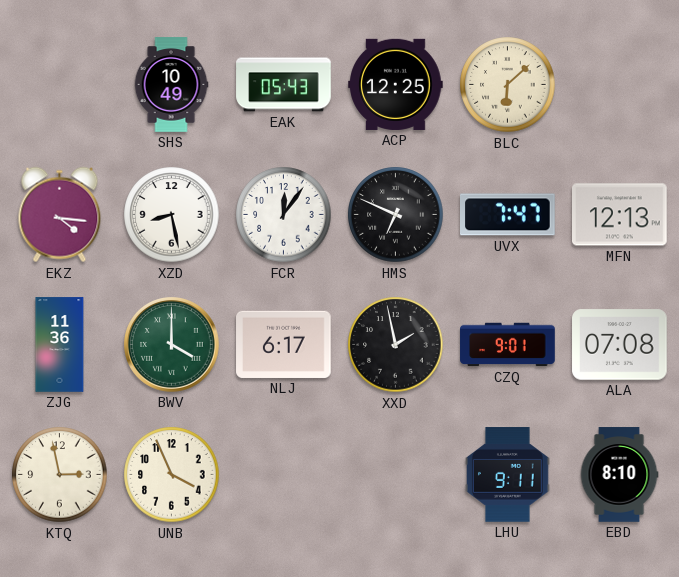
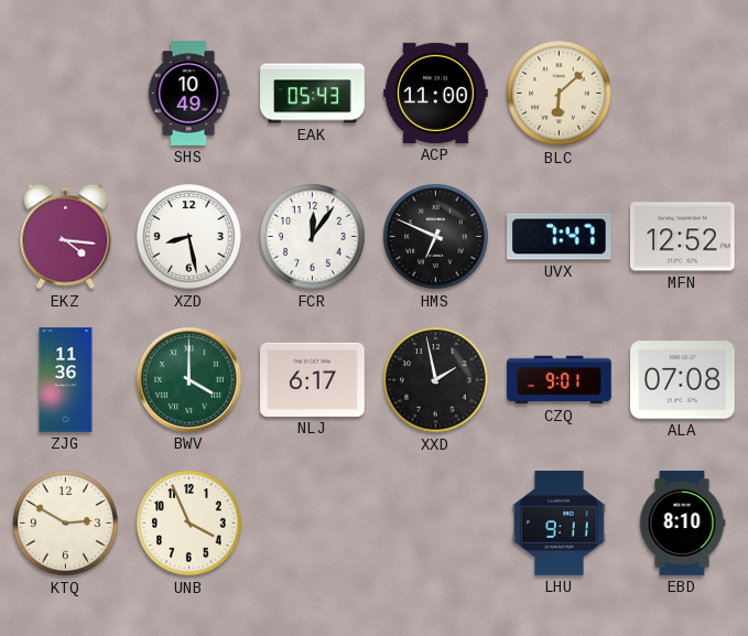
ACP: 12:25 -> 11:00 (436, 93)
MFN: 12:13 -> 12:52 (683, 237)
KTQ: 2:58 -> 2:50 (66, 524)
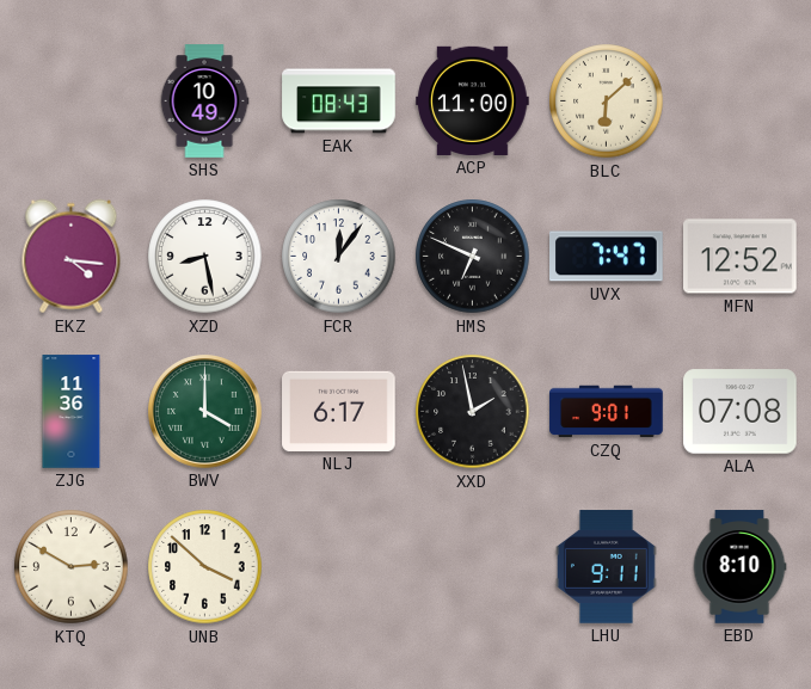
EAK: 05:43 -> 08:43 (339, 101)
UNB: 3:56 -> 3:52 (205, 567)
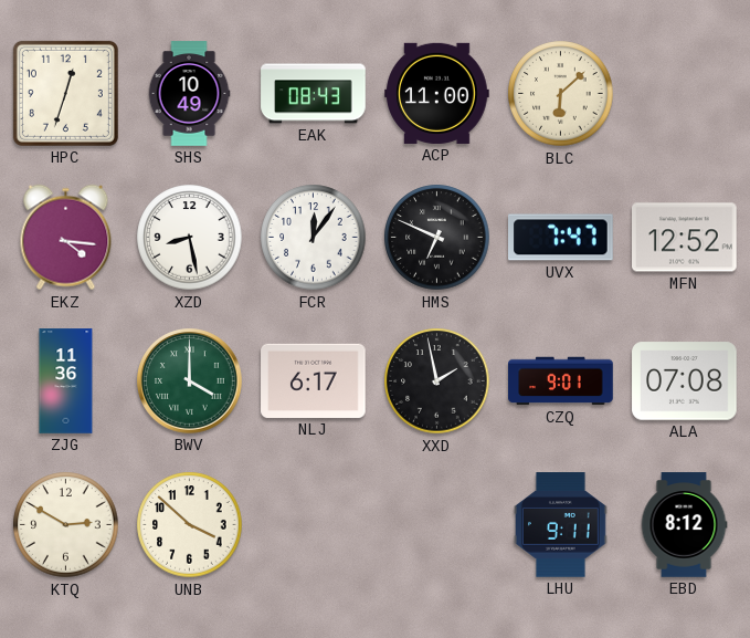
HPC: none -> 12:33 (65, 93)
EBD: 8:10 -> 8:12 (684, 525)
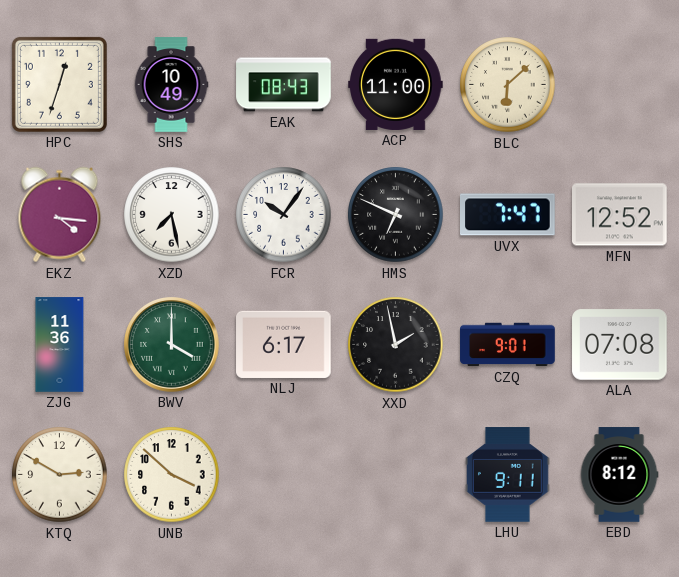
XZD: 8:28 -> 7:28 (172, 215)
FCR: 12:06 -> 10:06 (284, 215)
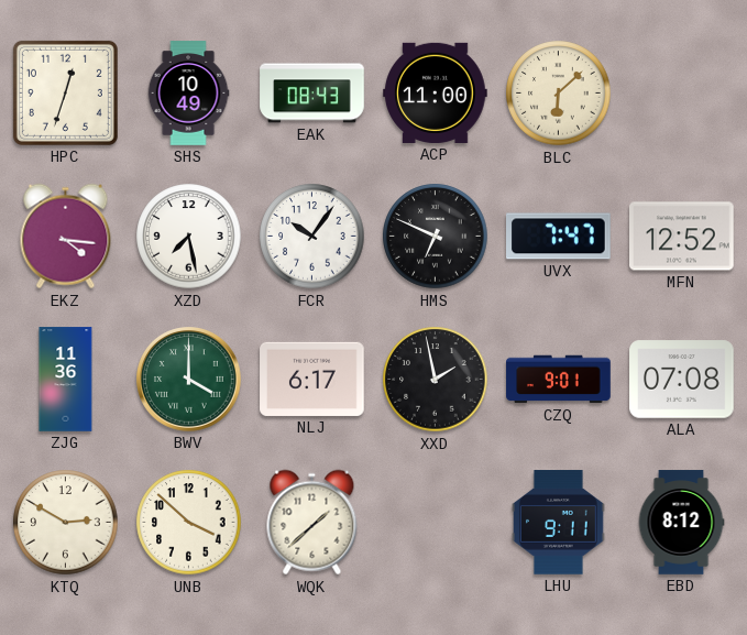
WQK: none -> 1:38 (312, 523)
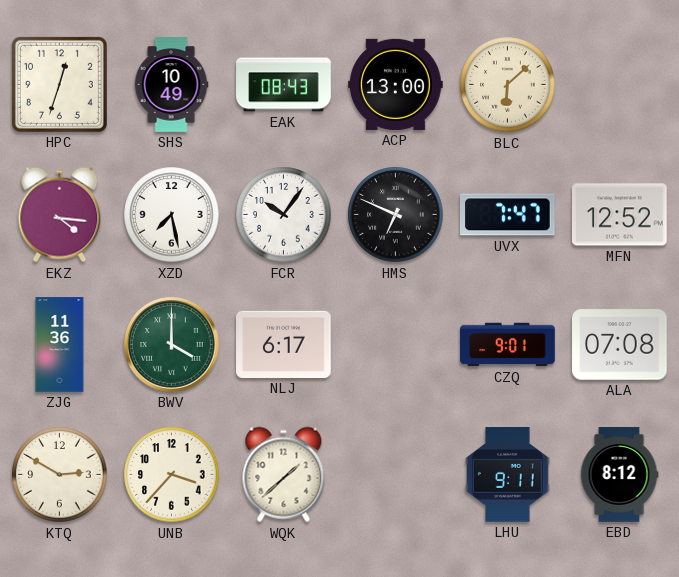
ACP: 11:00 -> 13:00 (396, 84)
XXD: 1:58 -> none (436, 380)
UNB: 3:52 -> 3:37 (172, 475)
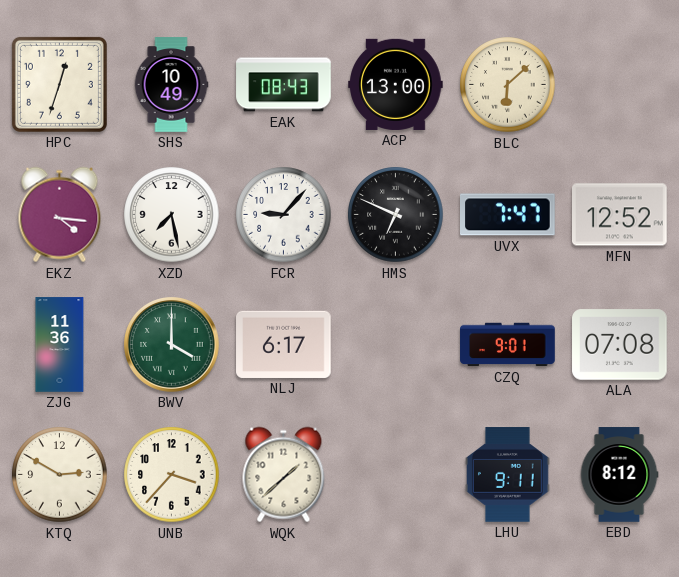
FCR: 10:06 -> 9:07 (284, 215)
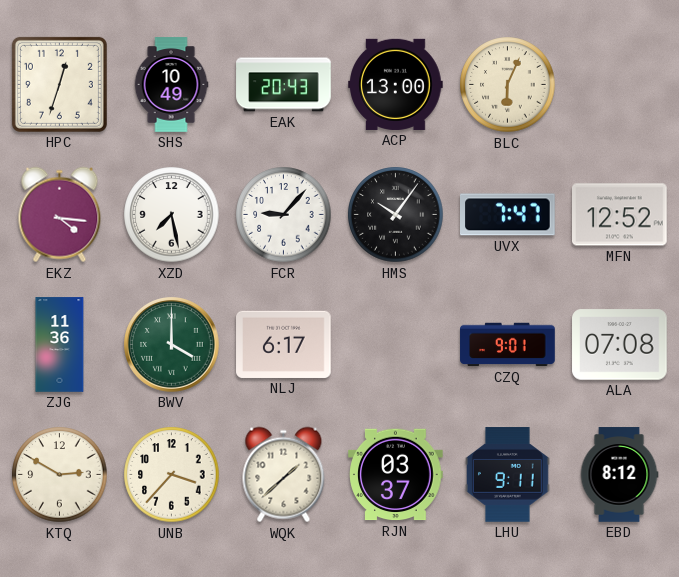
EAK: 08:43 -> 20:43 (284, 85)
BLC: 6:08 -> 6:04 (508, 85)
HMS: 6:49 -> 10:06 (396, 215)
RJN: none -> 03:37 (396, 475)
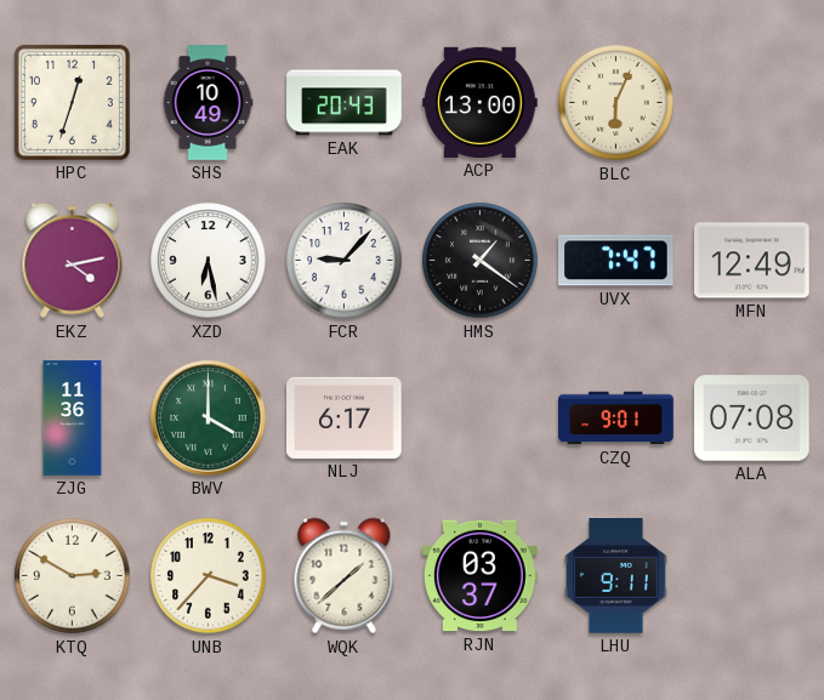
EKZ: 4:16 -> 4:13 (73, 261)
XZD: 7:28 -> 6:28 (209, 261)
HMS: 10:06 -> 1:21 (481, 261)
MFN: 12:52 -> 12:49 (752, 261)
EBD: 8:12 -> none (619, 475)
